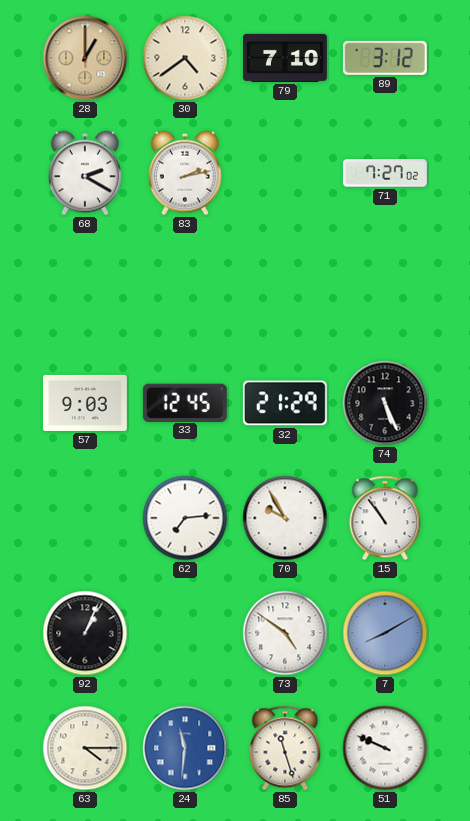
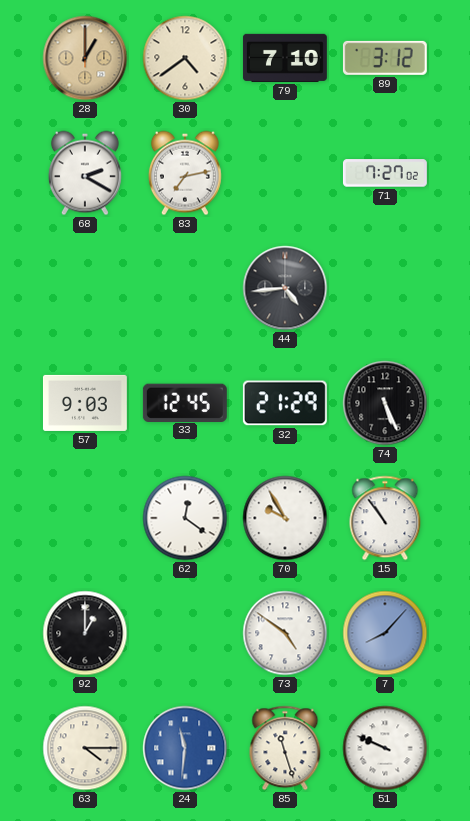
83: 2:13 -> 7:13 (185, 173)
44: none -> 4:44 (285, 288)
62: 7:14 -> 12:21 (185, 518)
92: 1:04 -> 1:00 (85, 633)
7: 8:10 -> 8:07 (385, 633)
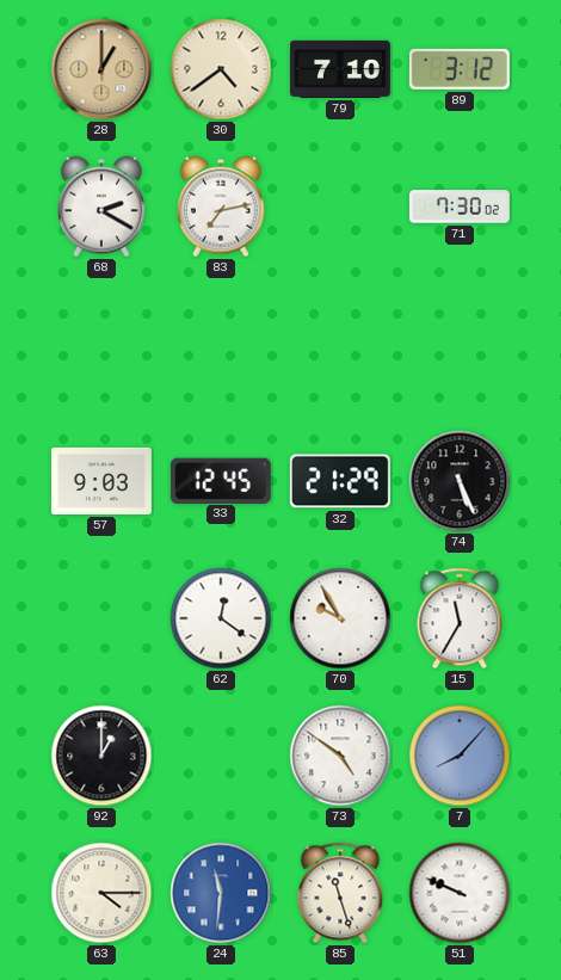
71: 7:27 -> 7:30 (460, 207)
44: 4:44 -> none (285, 288)
15: 10:54 -> 11:35 (460, 618)
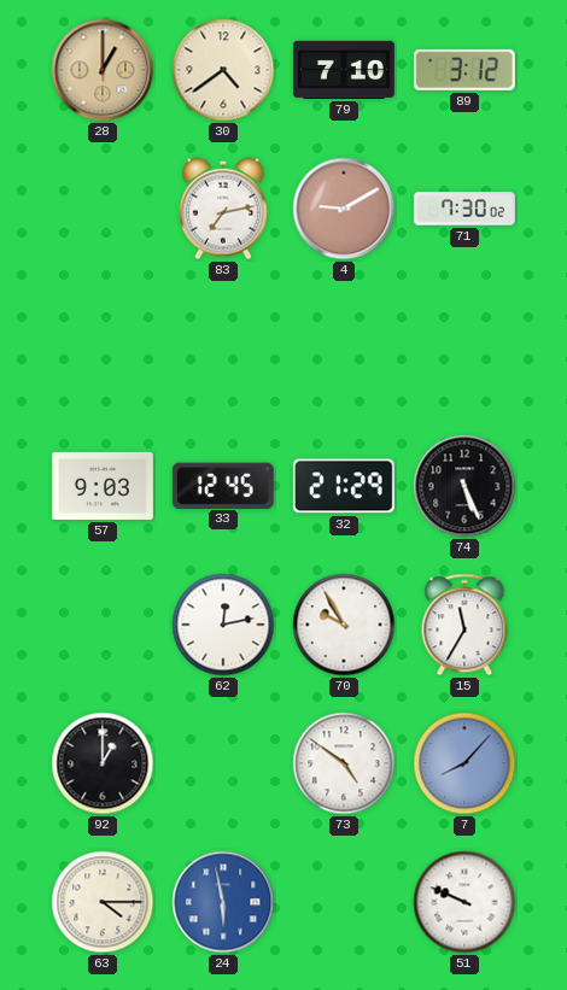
68: 2:20 -> none (101, 207)
4: none -> 9:10 (344, 209)
62: 12:21 -> 12:13 (223, 625)
24: 11:31 -> 5:58 (223, 902)
85: 11:27 -> none (340, 893)
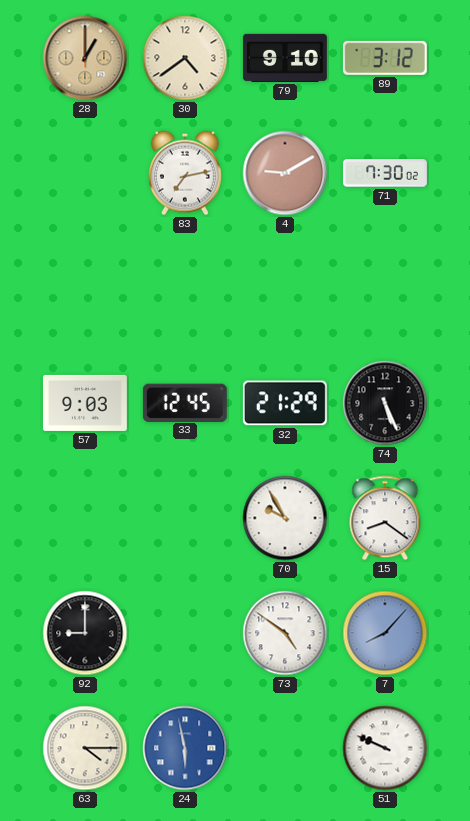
79: 7:10 -> 9:10 (285, 58)
62: 12:13 -> none (223, 625)
15: 11:35 -> 8:21 (385, 518)
92: 1:00 -> 9:00 (85, 633)
